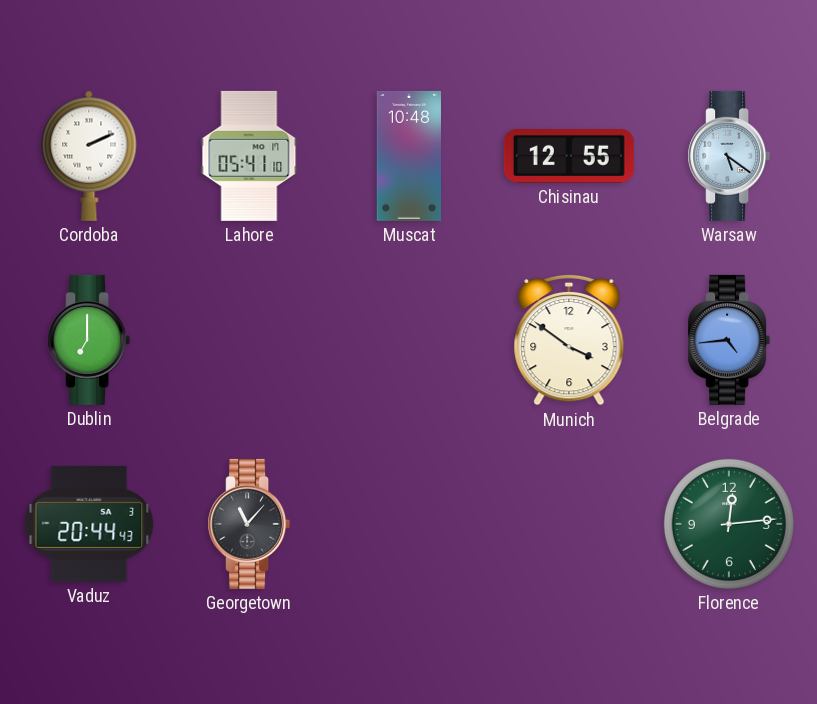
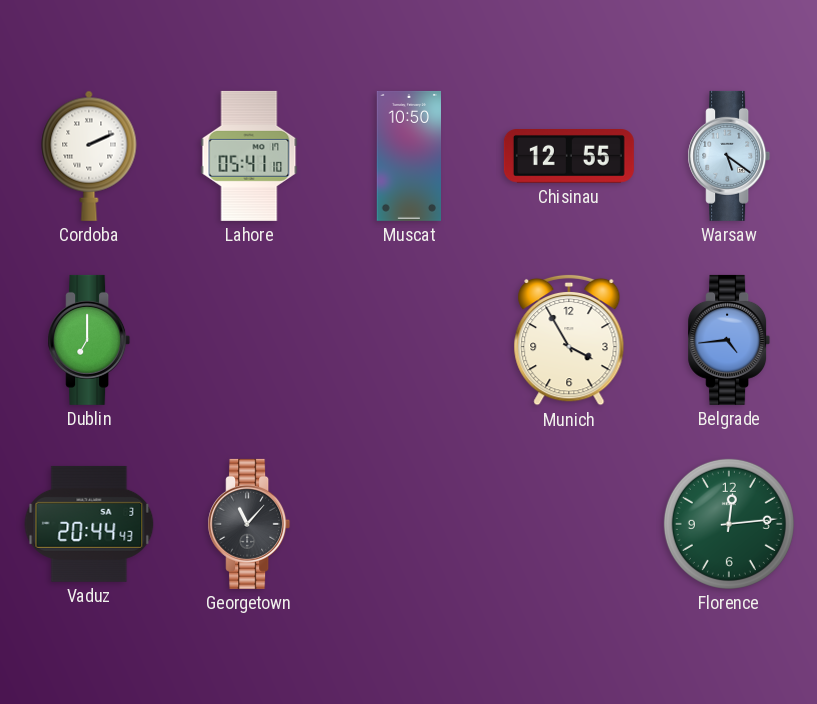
Muscat: 10:48 -> 10:50 (408, 156)
Munich: 3:51 -> 3:55 (569, 340)
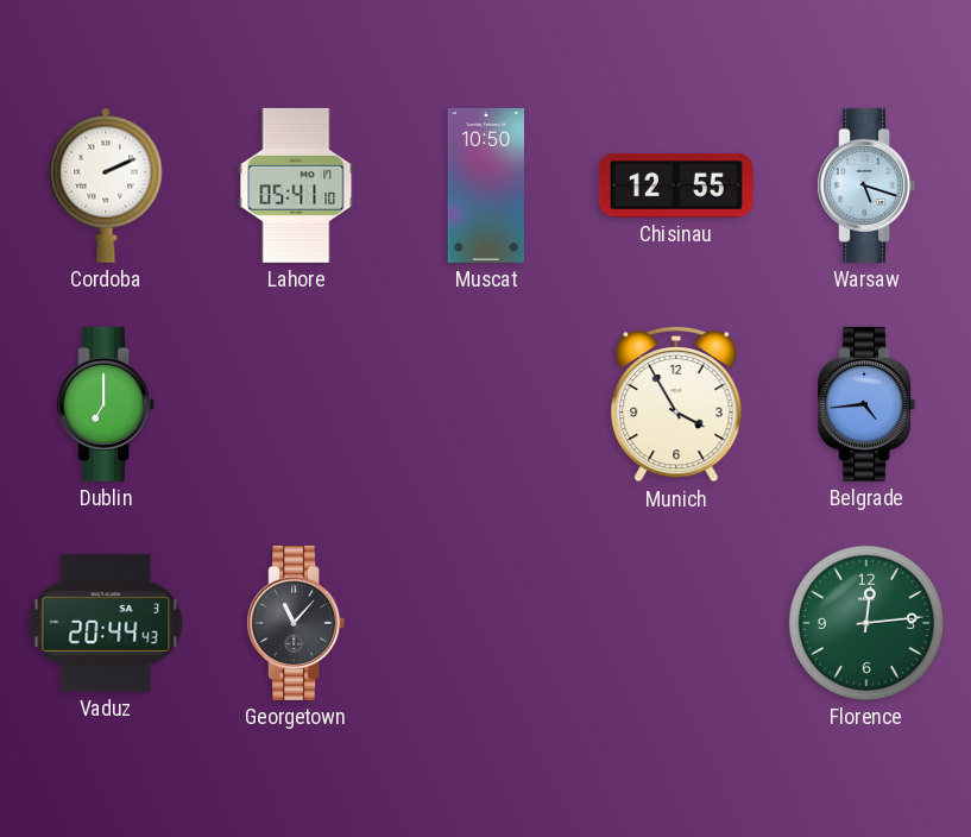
Warsaw: 5:21 -> 5:18 (866, 185)
